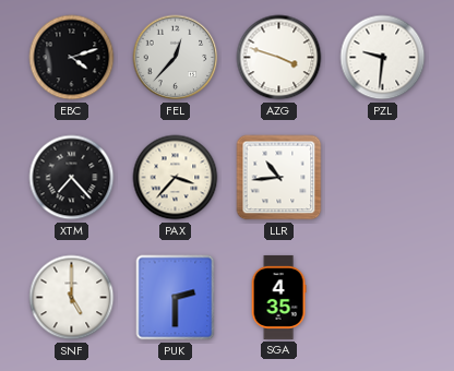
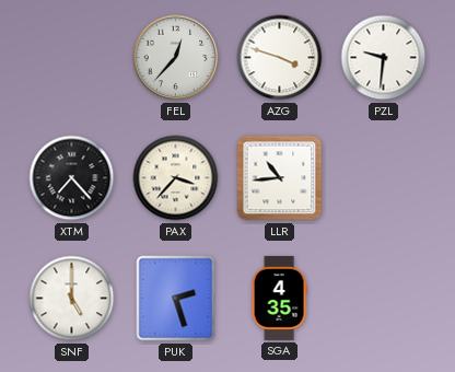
EBC: 4:12 -> none (72, 58)
PUK: 2:30 -> 2:27 (176, 299)
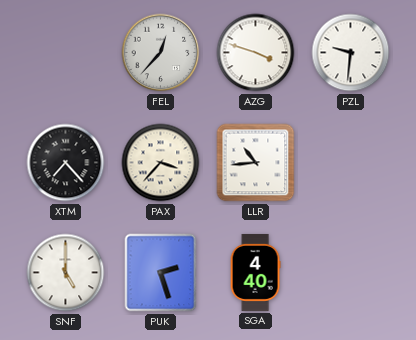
SGA: 4:35 -> 4:40 (255, 272)
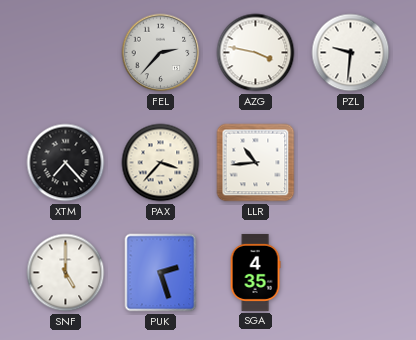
FEL: 12:37 -> 2:37 (161, 53)
AZG: 3:48 -> 3:47 (256, 53)
SGA: 4:40 -> 4:35 (255, 272)
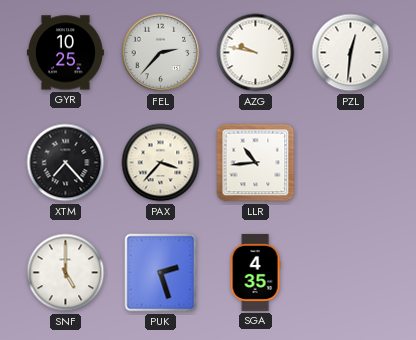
GYR: none -> 10:25 (65, 53)
AZG: 3:47 -> 9:47 (256, 53)
PZL: 9:31 -> 12:31 (351, 53)
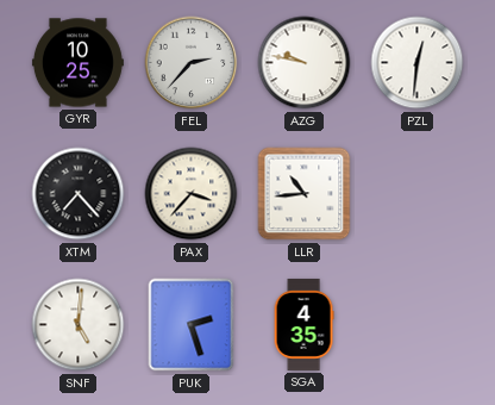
SNF: 5:00 -> 5:01 (79, 325)
